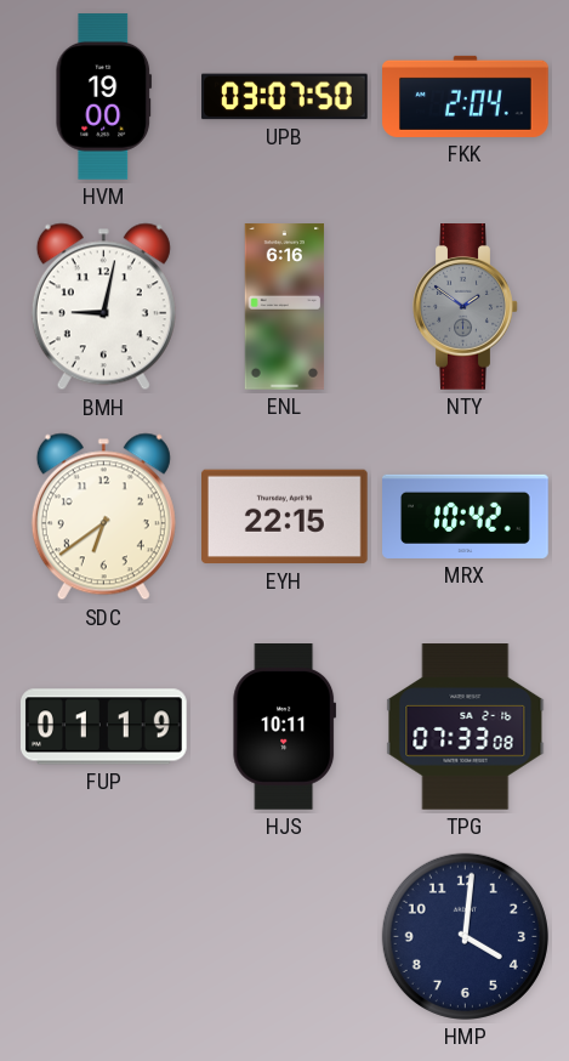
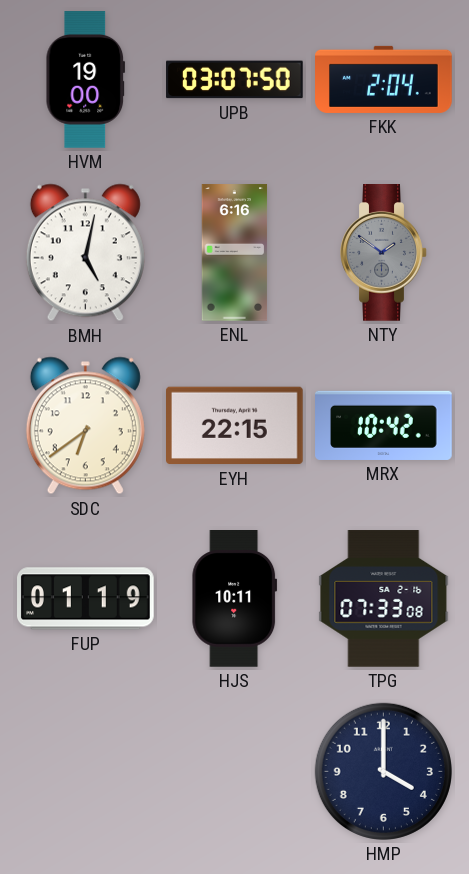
BMH: 9:02 -> 5:02 (85, 253)
HMP: 4:01 -> 4:00 (383, 771)
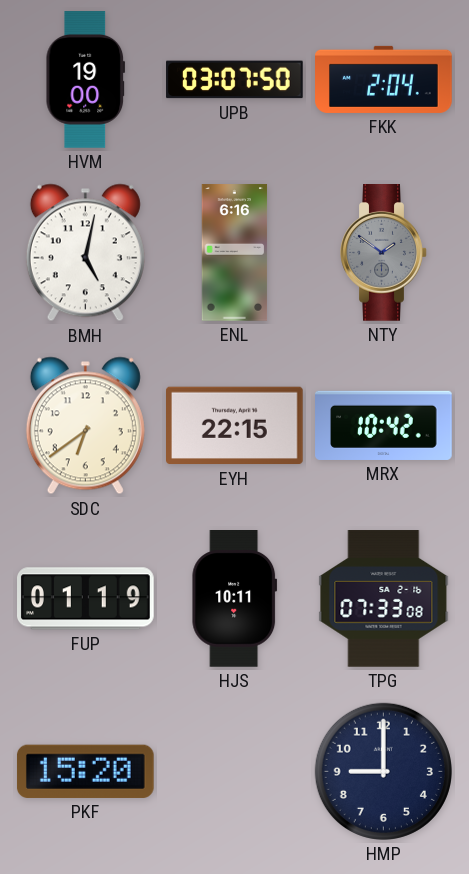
PKF: none -> 15:20 (85, 771)
HMP: 4:00 -> 9:00 (383, 771)
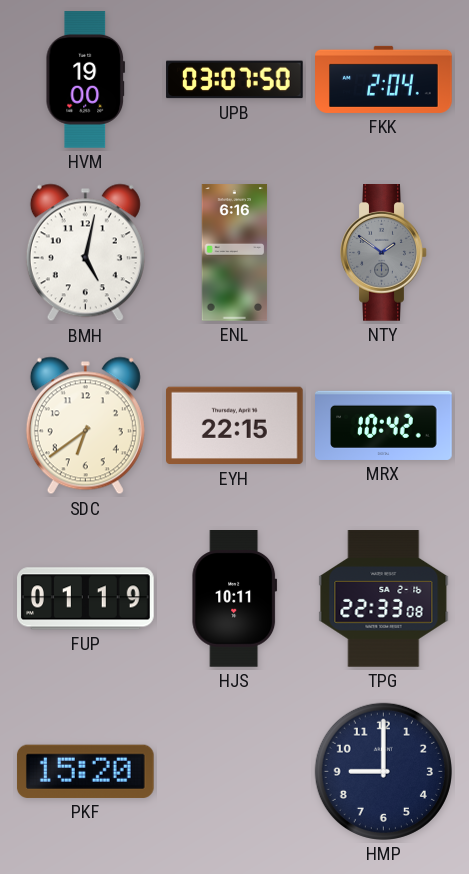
TPG: 07:33 -> 22:33 (384, 599)
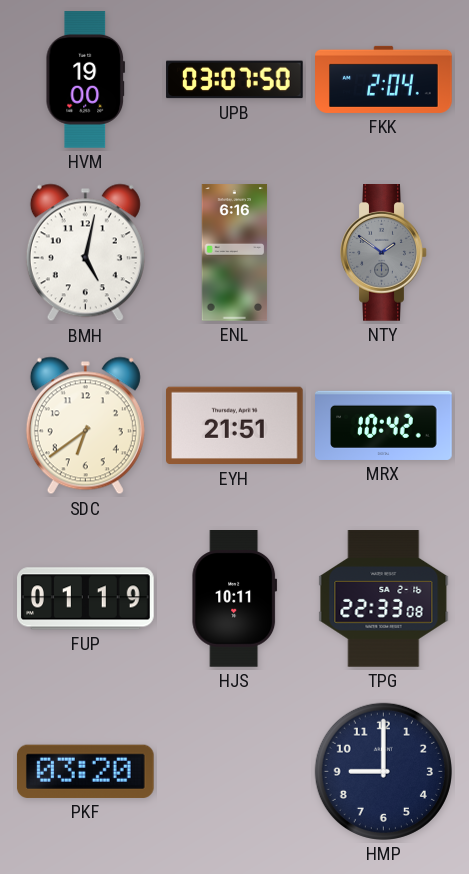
EYH: 22:15 -> 21:51 (235, 426)
PKF: 15:20 -> 03:20 (85, 771)
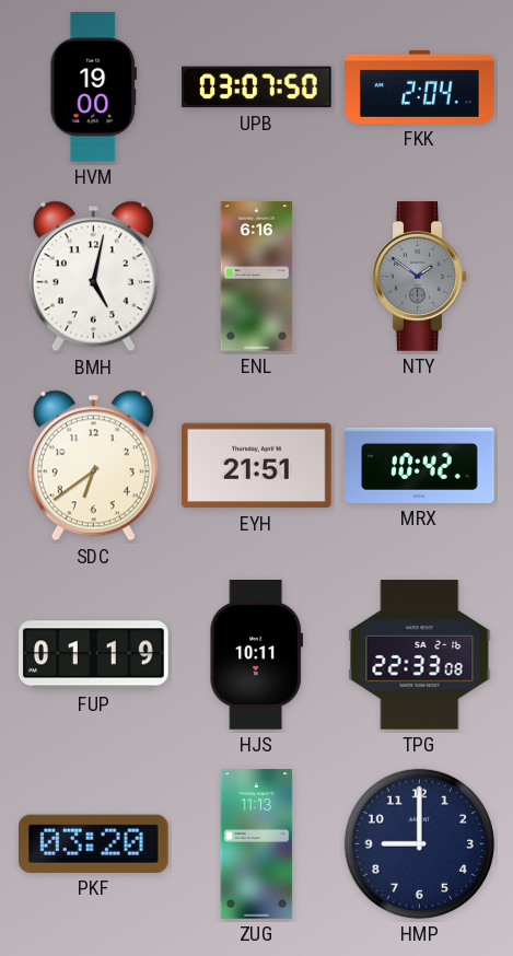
ZUG: none -> 11:13 (257, 844)
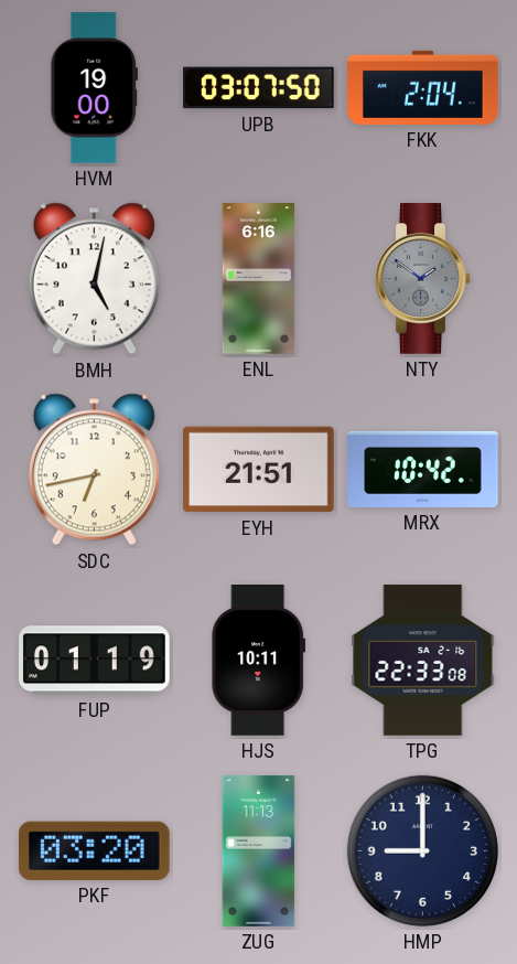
SDC: 6:39 -> 6:43 (94, 470)
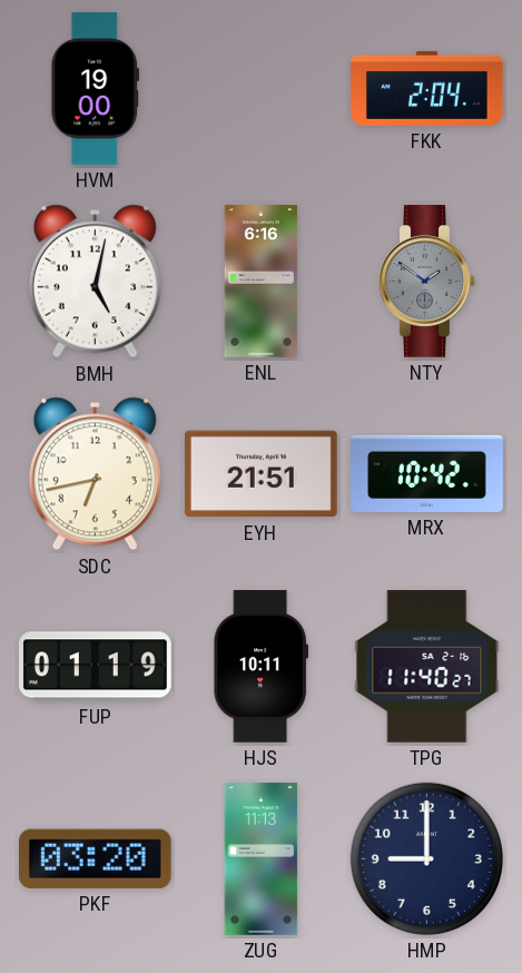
UPB: 03:07 -> none (259, 88)
TPG: 22:33 -> 11:40 (427, 667)
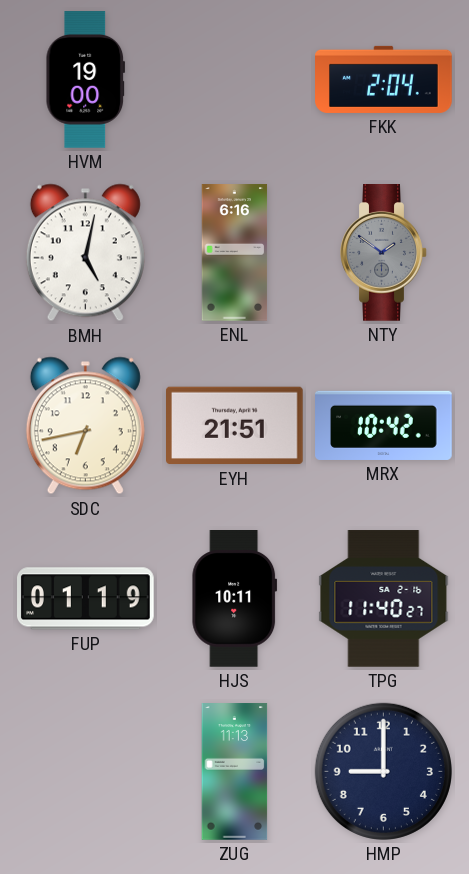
PKF: 03:20 -> none (95, 858)
